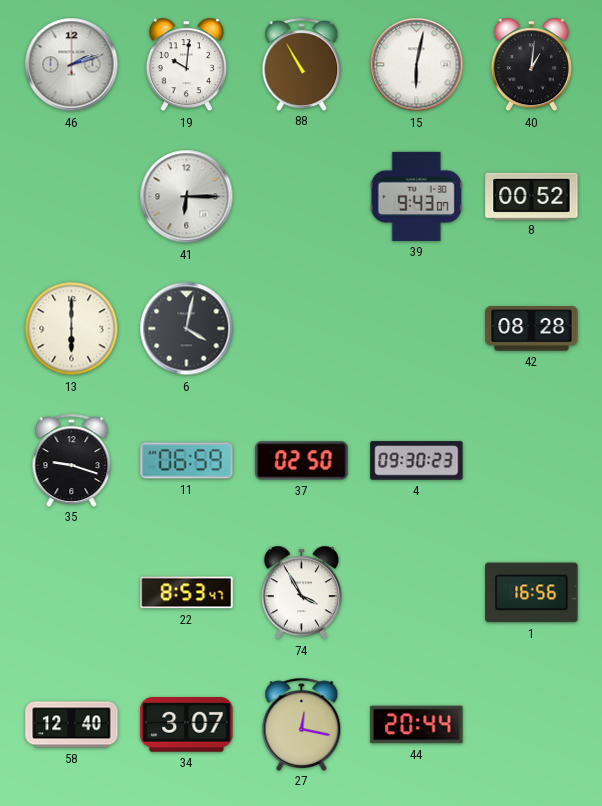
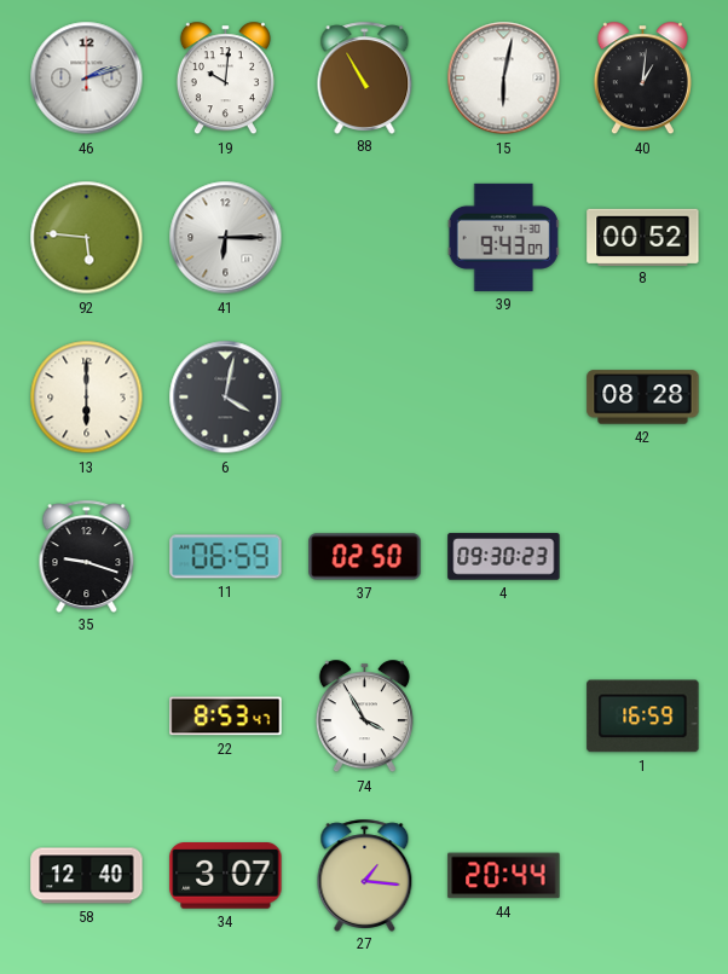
92: none -> 5:46 (87, 238)
1: 16:56 -> 16:59 (643, 717)
27: 12:17 -> 1:16 (365, 875)
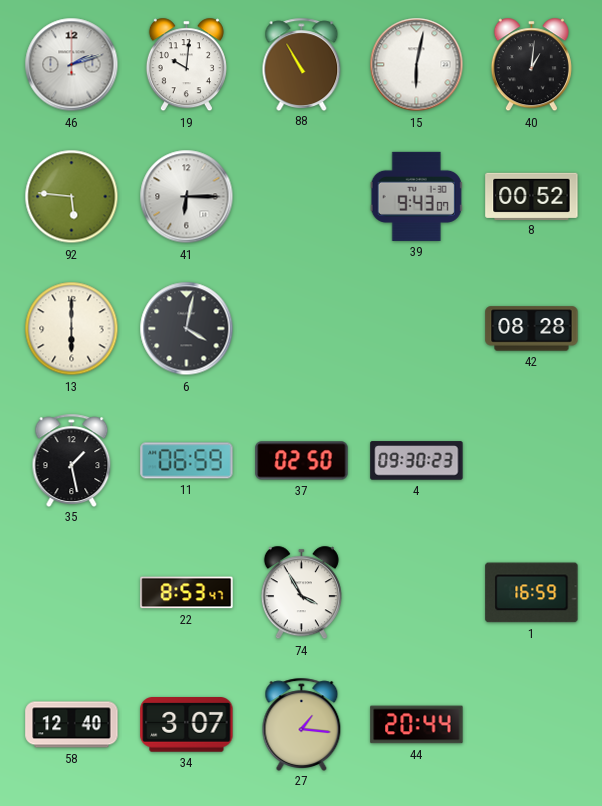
35: 9:18 -> 1:28 (72, 460)
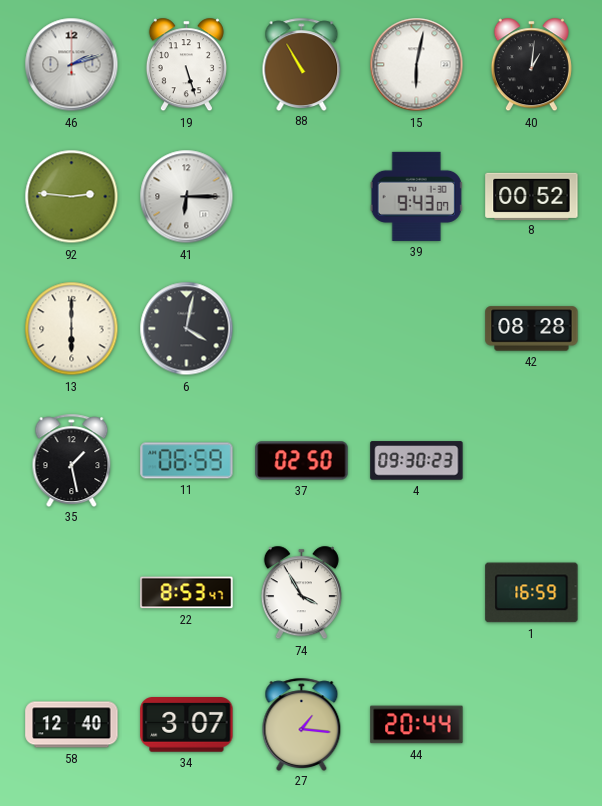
19: 10:01 -> 5:27 (186, 65)
92: 5:46 -> 2:46 (72, 197)
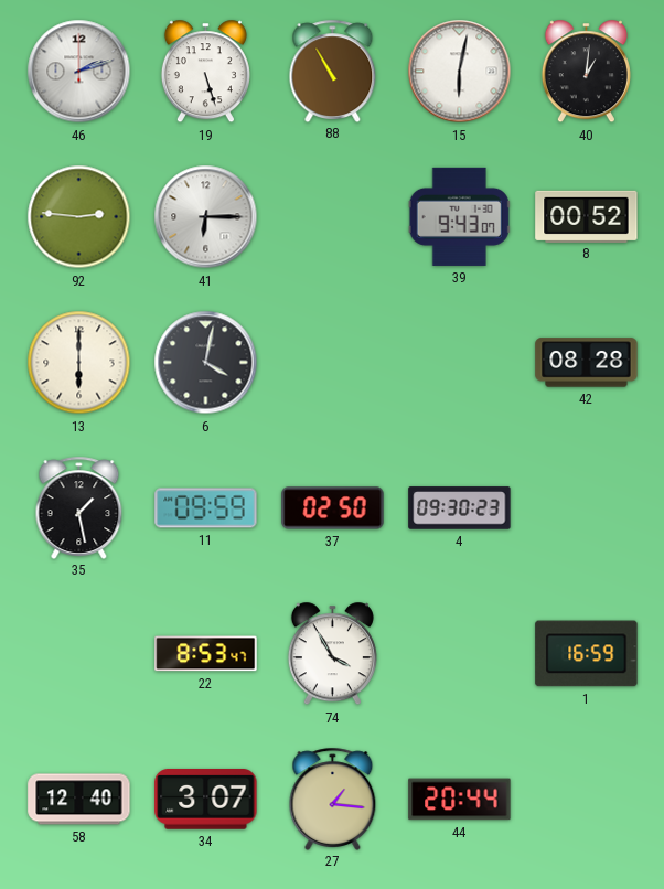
11: 06:59 -> 09:59 (206, 508)
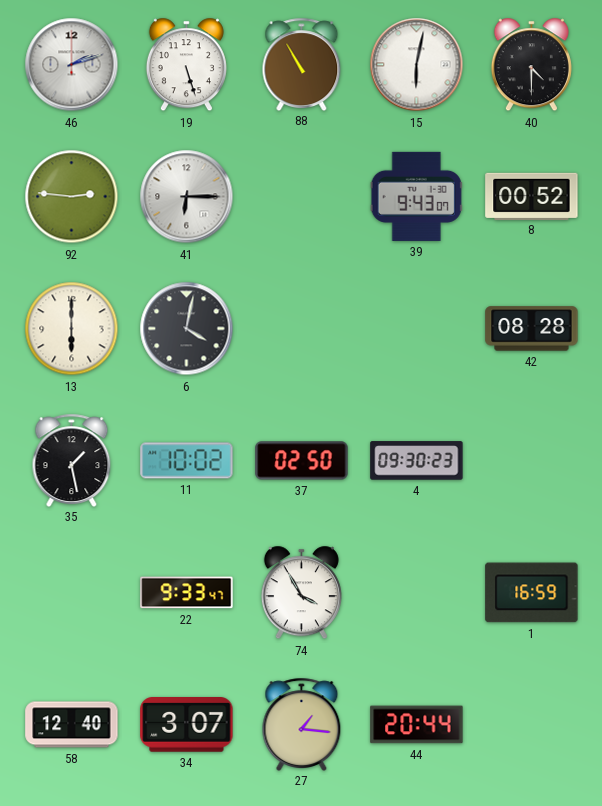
40: 1:01 -> 4:30 (531, 65)
11: 09:59 -> 10:02 (187, 461)
22: 8:53 -> 9:33 (187, 593)
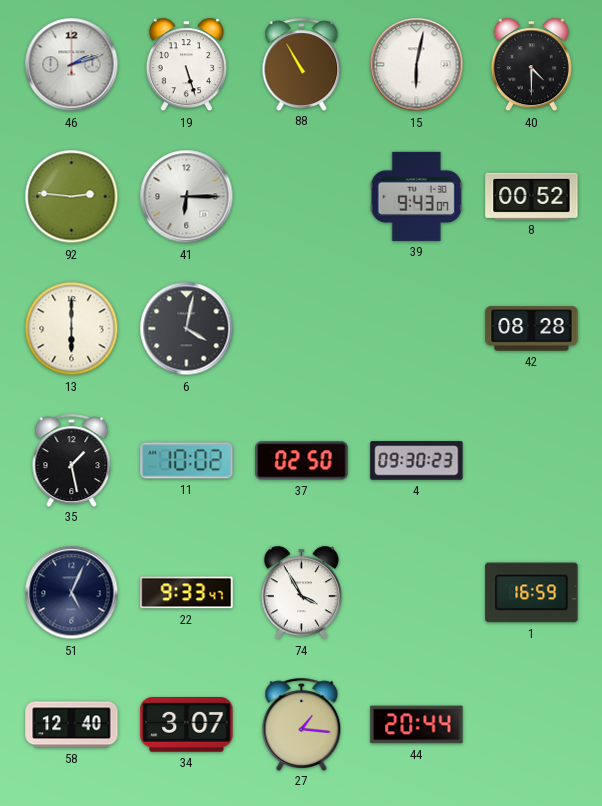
51: none -> 5:04 (72, 593)
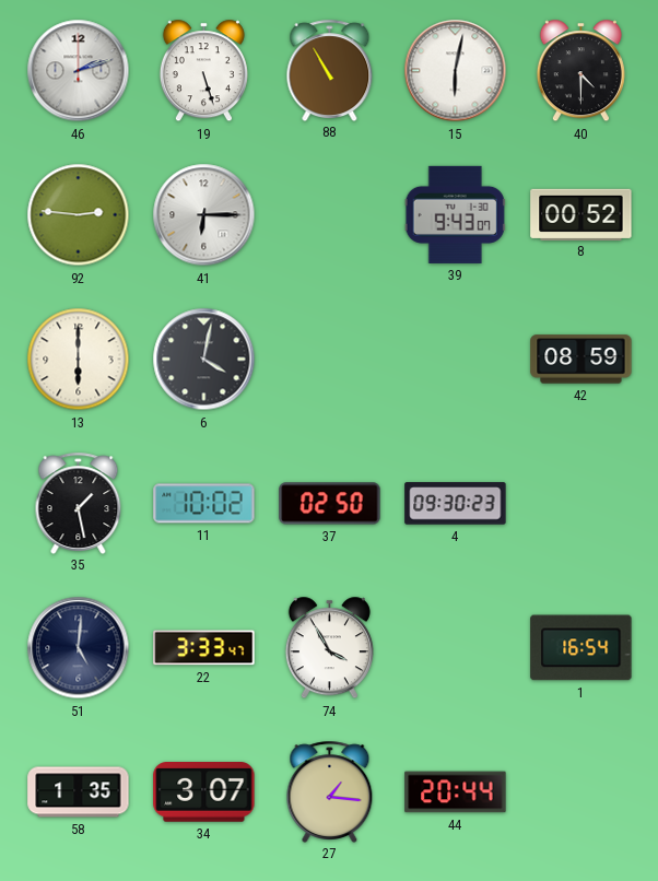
42: 08:28 -> 08:59 (581, 360)
51: 5:04 -> 5:01 (79, 648)
22: 9:33 -> 3:33 (204, 648)
1: 16:59 -> 16:54 (581, 648)
58: 12:40 -> 1:35 (79, 792)
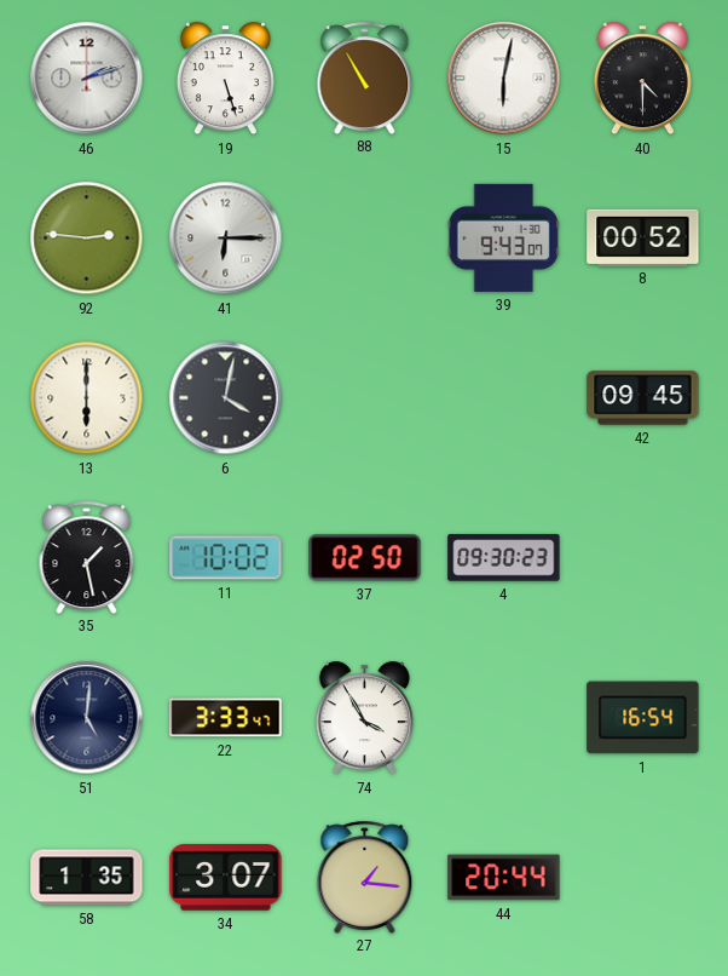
42: 08:59 -> 09:45 (643, 398)
